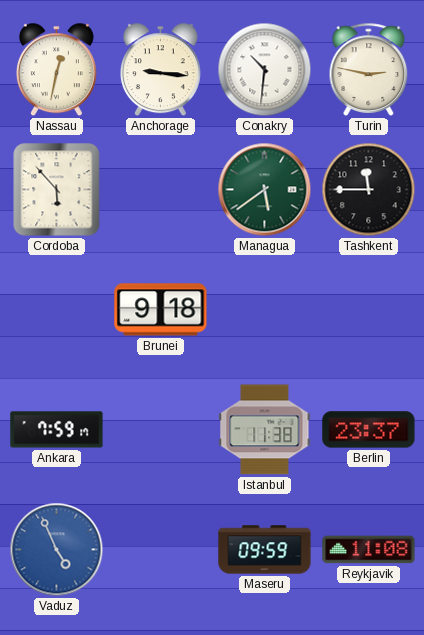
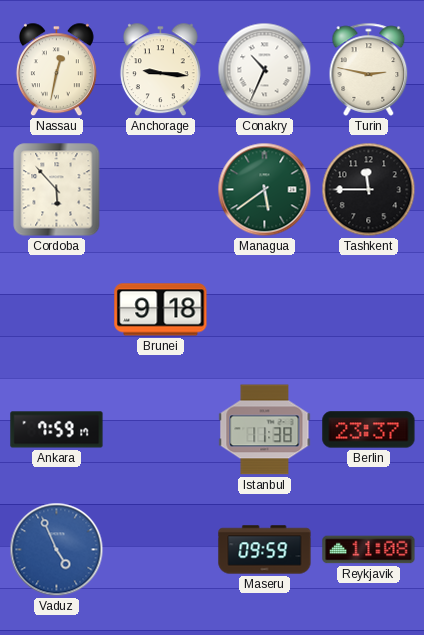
Conakry: 10:31 -> 10:34 (265, 70)
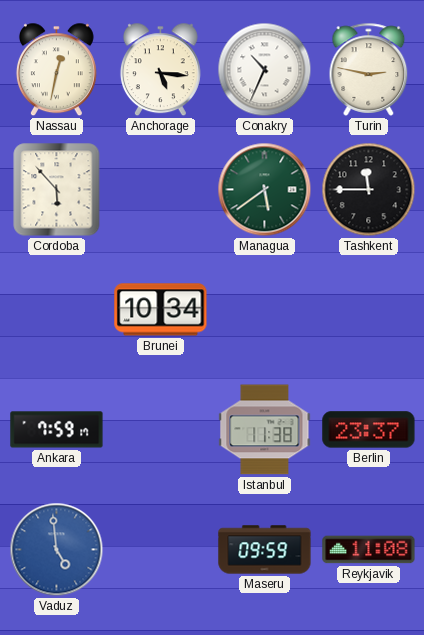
Anchorage: 9:16 -> 5:16 (160, 70)
Brunei: 9:18 -> 10:34 (161, 310)
Vaduz: 4:56 -> 4:59 (57, 550)
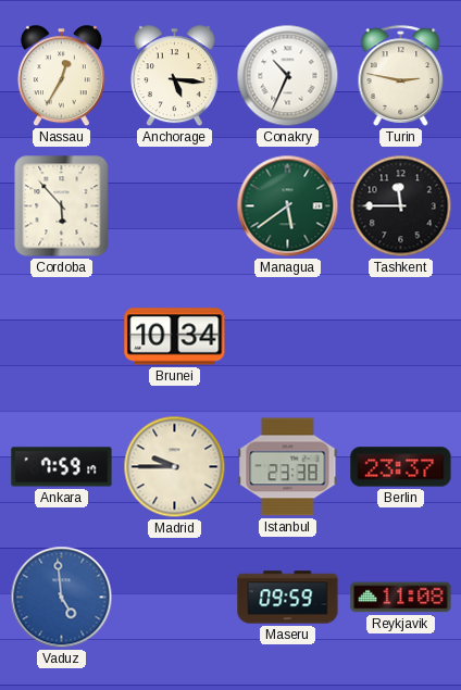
Nassau: 12:32 -> 12:35 (61, 76)
Madrid: none -> 9:45 (175, 467)
Istanbul: 11:38 -> 23:38 (288, 467)
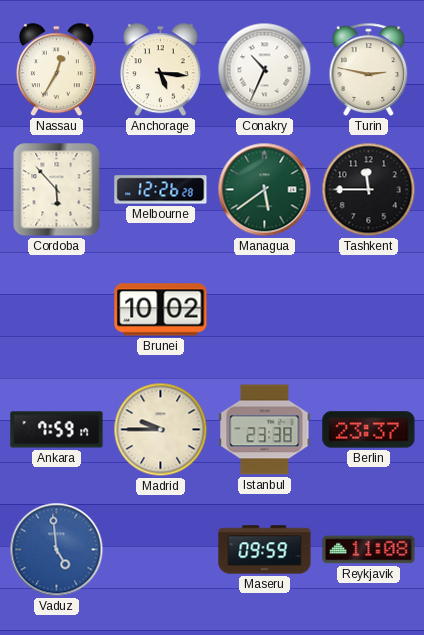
Melbourne: none -> 12:26 (161, 190)
Brunei: 10:34 -> 10:02 (161, 310)
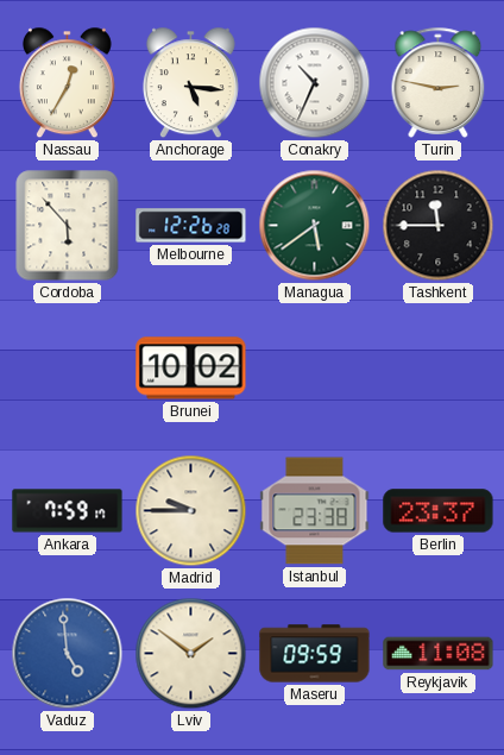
Lviv: none -> 1:51 (191, 654)
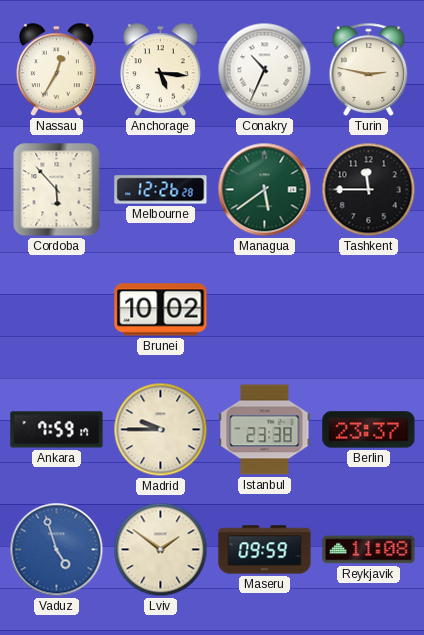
Vaduz: 4:59 -> 4:57 (57, 550)
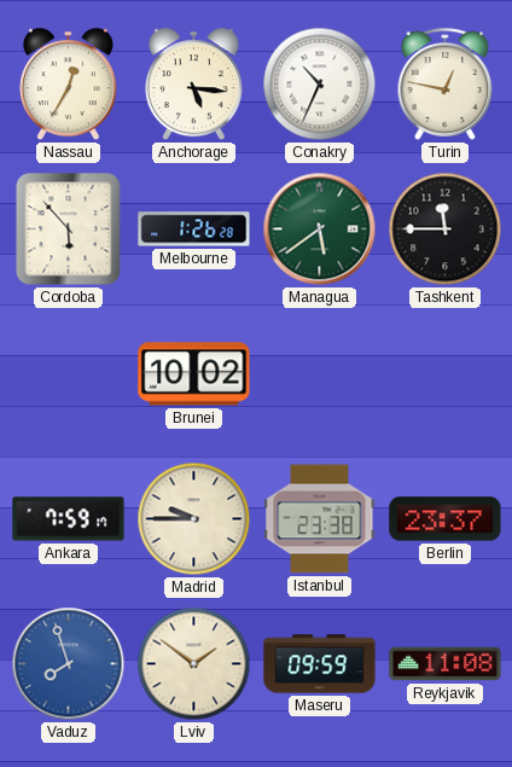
Turin: 2:47 -> 12:47 (446, 83)
Melbourne: 12:26 -> 1:26 (194, 229)
Vaduz: 4:57 -> 7:57 (69, 664)
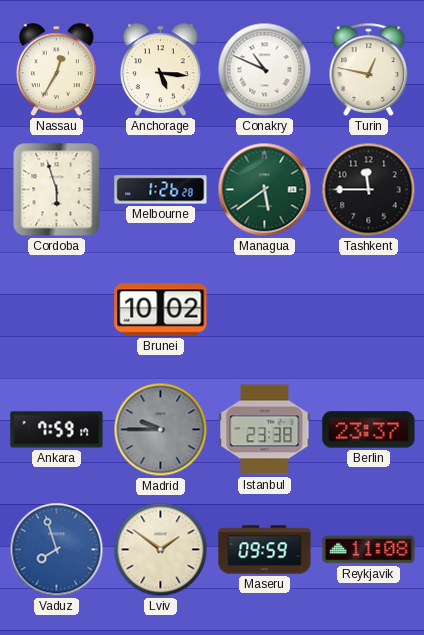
Conakry: 10:34 -> 10:49 (265, 70)
Cordoba: 5:53 -> 5:57 (57, 190)
Madrid dial: cream -> grey (161, 430)
